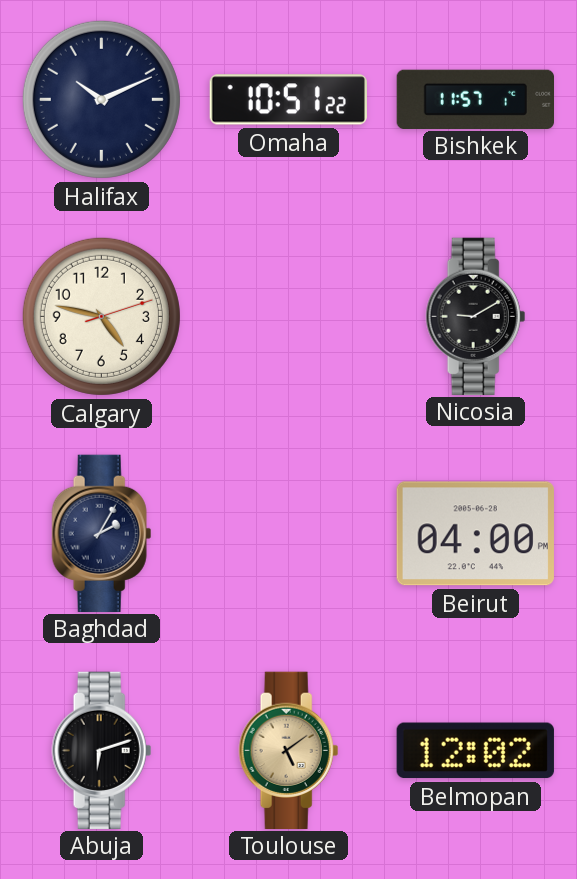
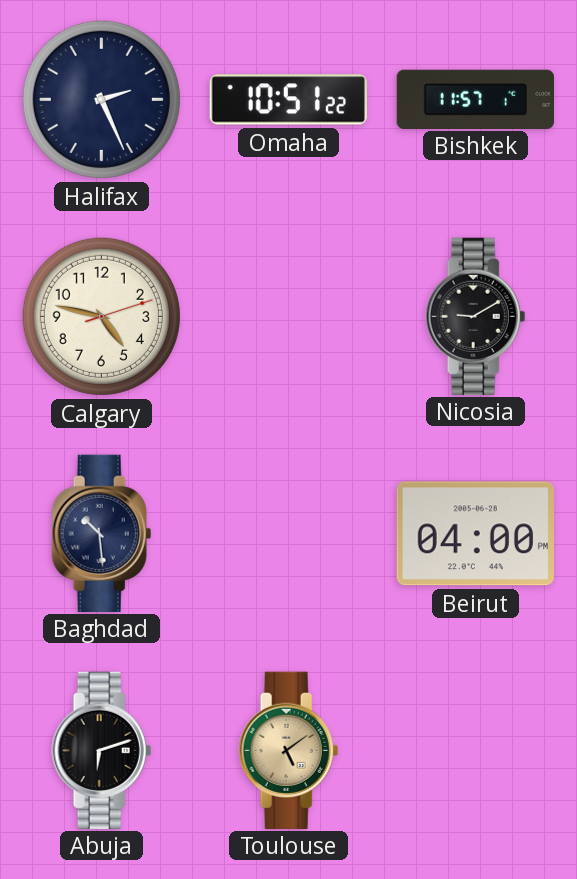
Halifax: 10:11 -> 2:26 (101, 99)
Baghdad: 2:05 -> 10:29 (102, 533)
Belmopan: 12:02 -> none (475, 751)
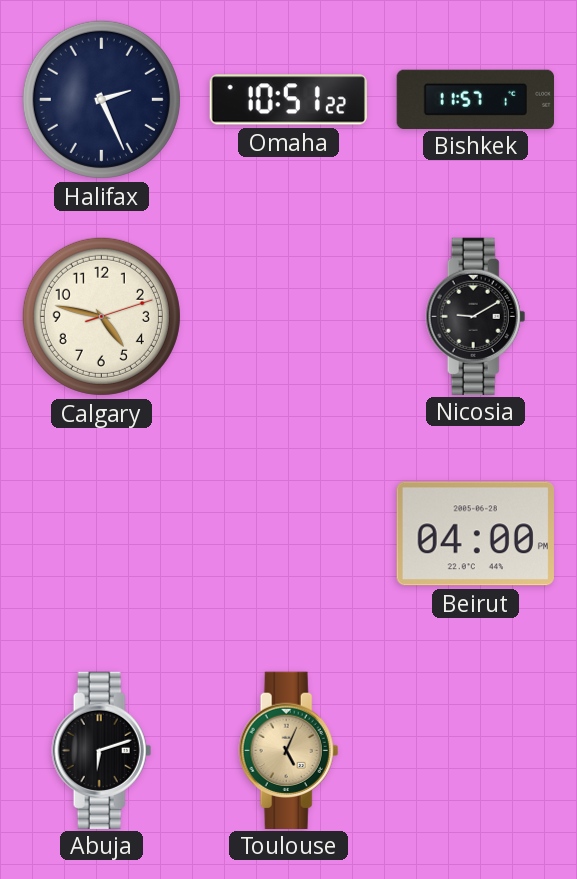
Baghdad: 10:29 -> none (102, 533)
Toulouse: 5:09 -> 5:04 (289, 750)
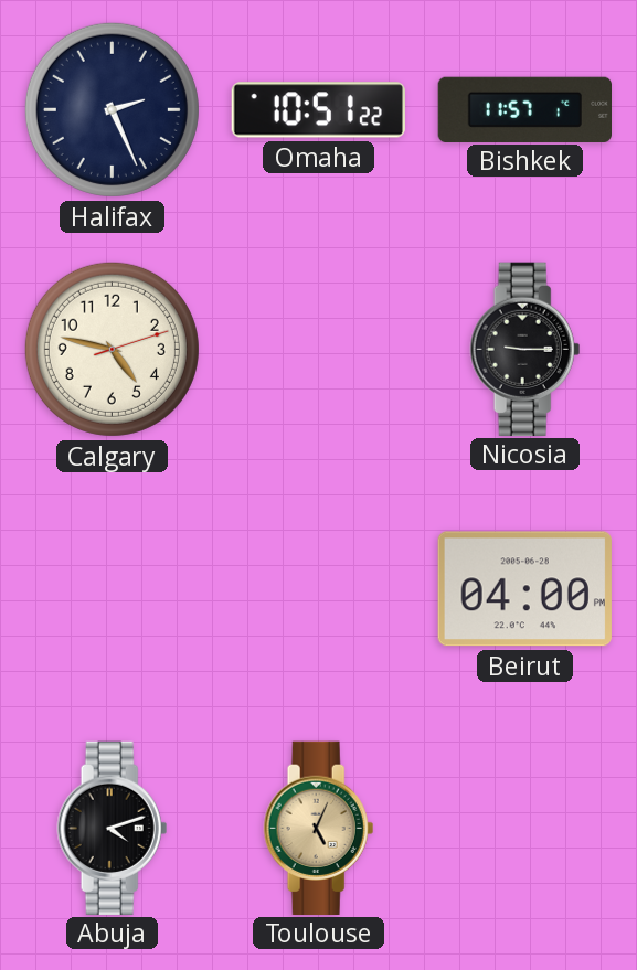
Nicosia: 9:10 -> 9:15 (525, 349)
Abuja: 6:12 -> 4:12 (113, 828)
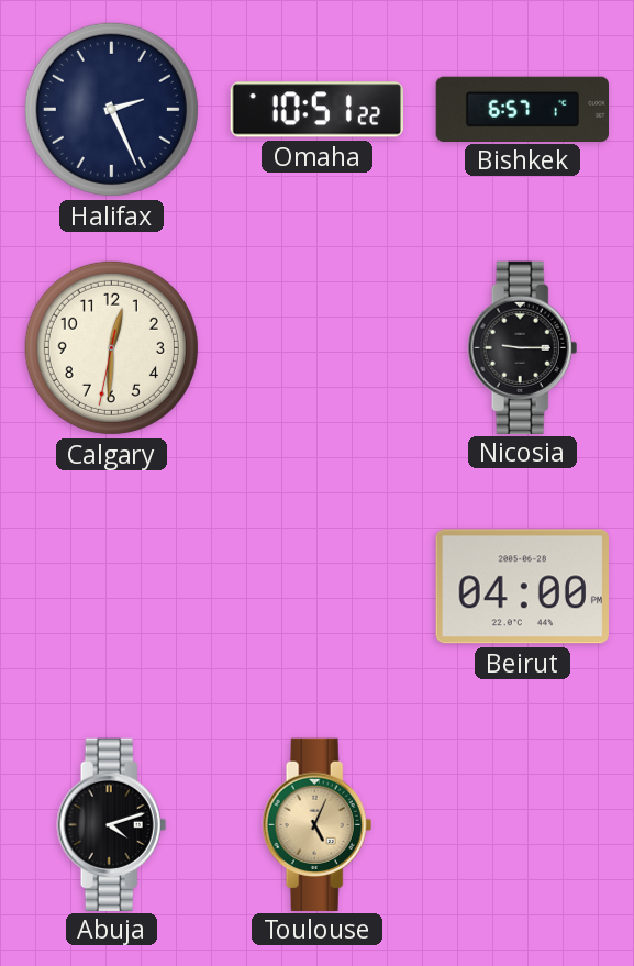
Bishkek: 11:57 -> 6:57 (522, 109)
Calgary: 4:47 -> 12:30 (111, 347)
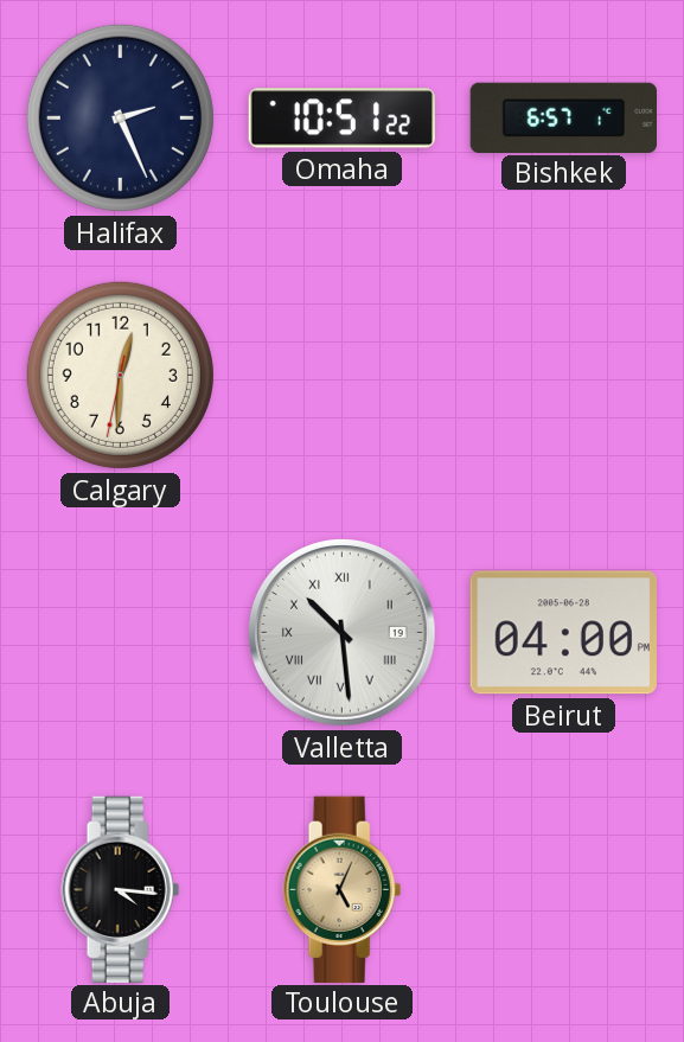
Nicosia: 9:15 -> none (523, 347)
Valletta: none -> 10:29 (343, 633)
Abuja: 4:12 -> 4:16 (121, 889)
